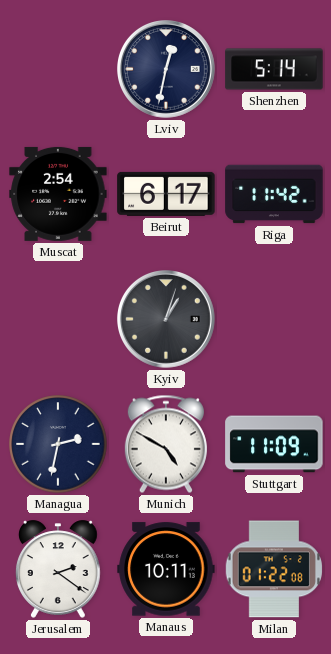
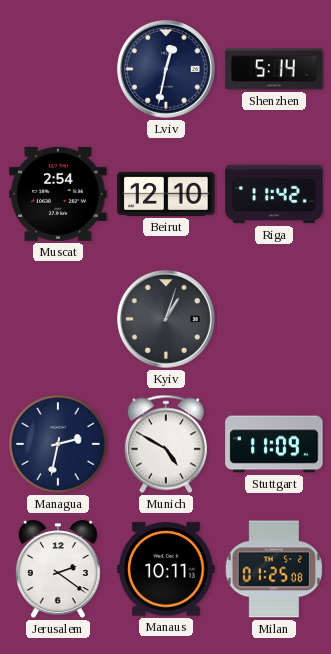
Beirut: 6:17 -> 12:10 (166, 194)
Milan: 01:22 -> 01:25 (274, 569)
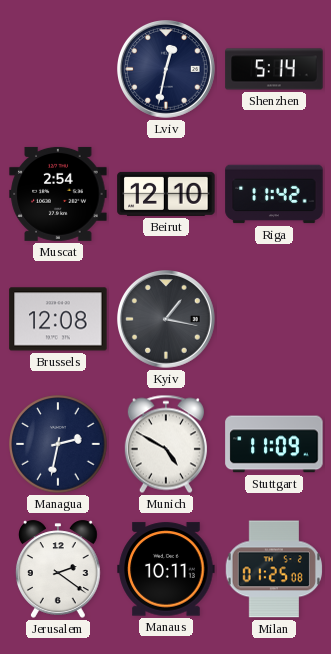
Brussels: none -> 12:08 (58, 319)
Kyiv: 1:03 -> 1:17 (167, 320)
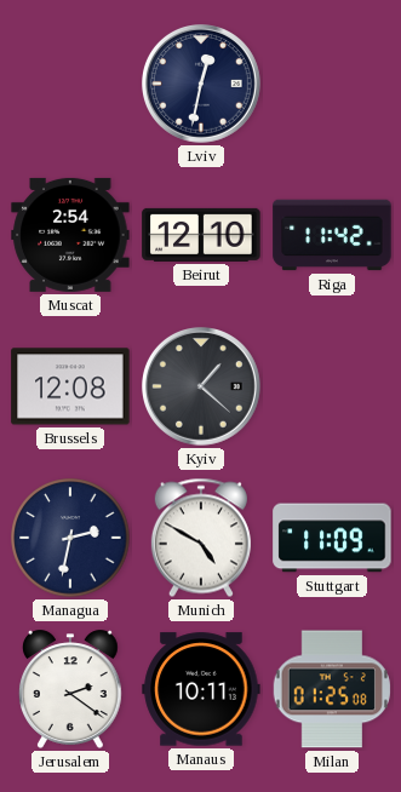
Shenzhen: 5:14 -> none (274, 69)
Kyiv: 1:17 -> 1:22 (202, 388)
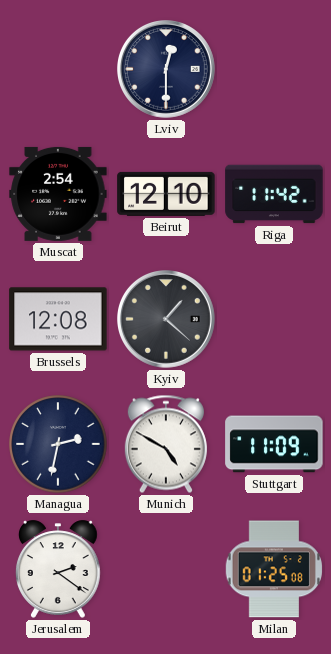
Lviv: 12:32 -> 12:30 (167, 70)
Manaus: 10:11 -> none (201, 689)
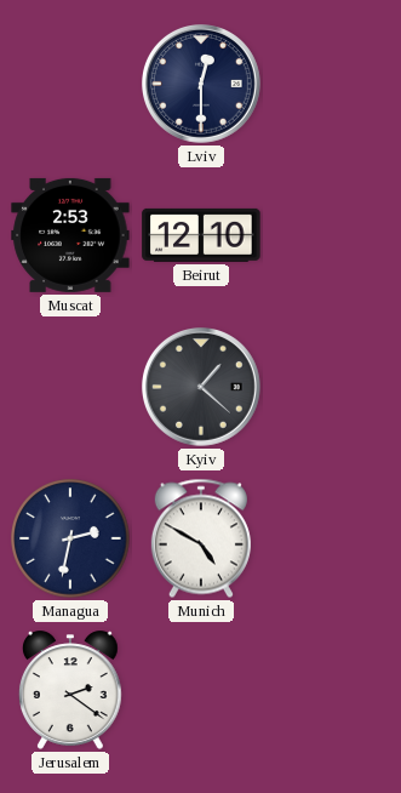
Muscat: 2:54 -> 2:53 (70, 235)
Riga: 11:42 -> none (274, 194)
Brussels: 12:08 -> none (58, 319)
Stuttgart: 11:09 -> none (274, 444)
Milan: 01:25 -> none (274, 569)
